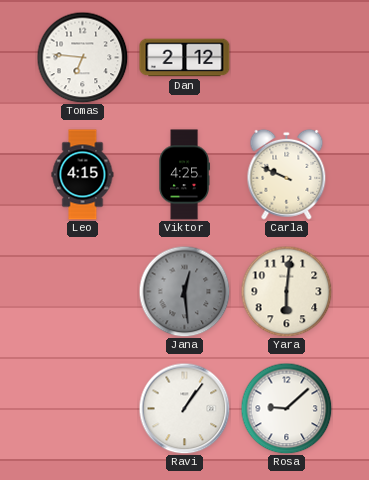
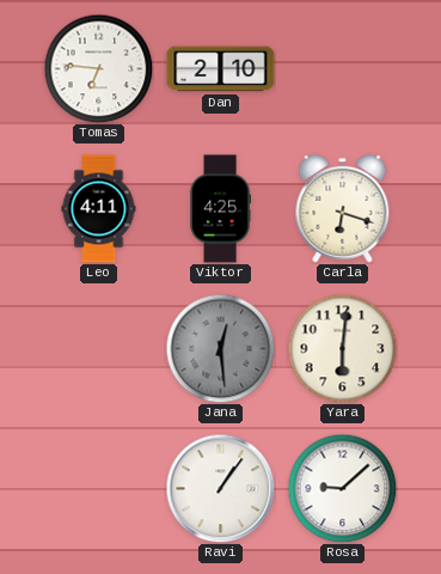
Dan: 2:12 -> 2:10 (221, 69)
Leo: 4:15 -> 4:11 (99, 209)
Carla: 9:49 -> 6:18 (343, 208)
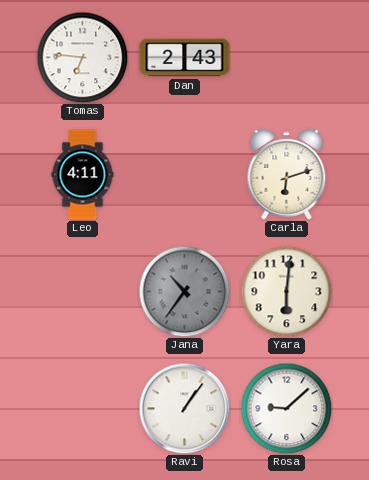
Dan: 2:10 -> 2:43 (185, 58)
Viktor: 4:25 -> none (220, 209)
Carla: 6:18 -> 6:12 (287, 174)
Jana: 12:29 -> 10:36 (184, 291)
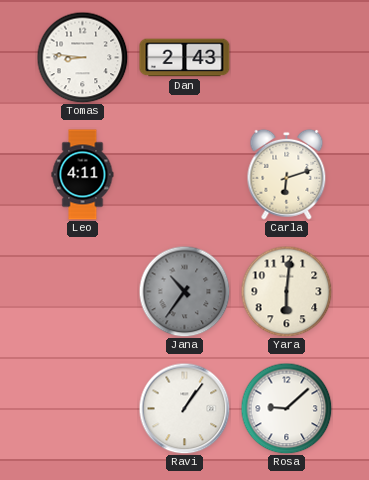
Tomas: 6:46 -> 8:46 (82, 57)
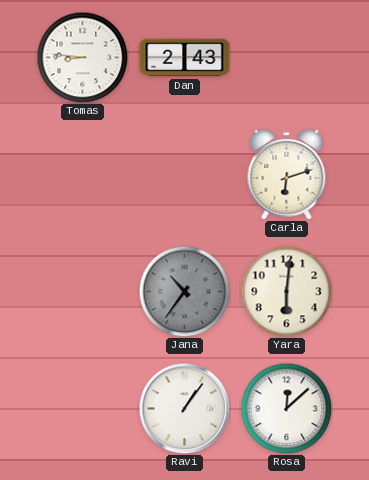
Leo: 4:11 -> none (83, 175)
Rosa: 9:08 -> 12:08 (286, 408)
